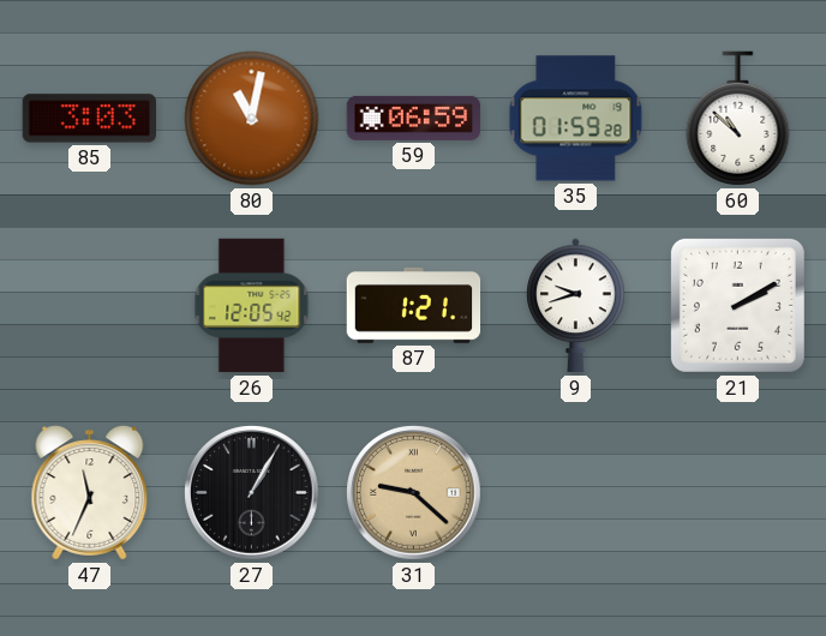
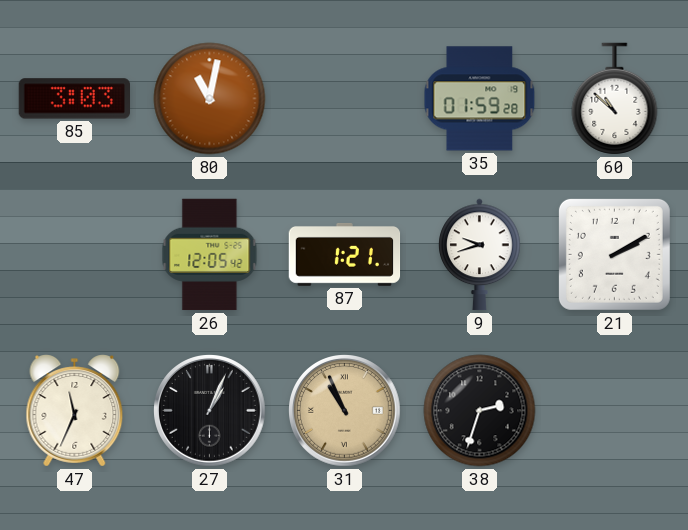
59: 06:59 -> none (414, 118)
27: 1:05 -> 1:04 (210, 411)
31: 9:22 -> 10:56 (345, 411)
38: none -> 2:33 (480, 411)
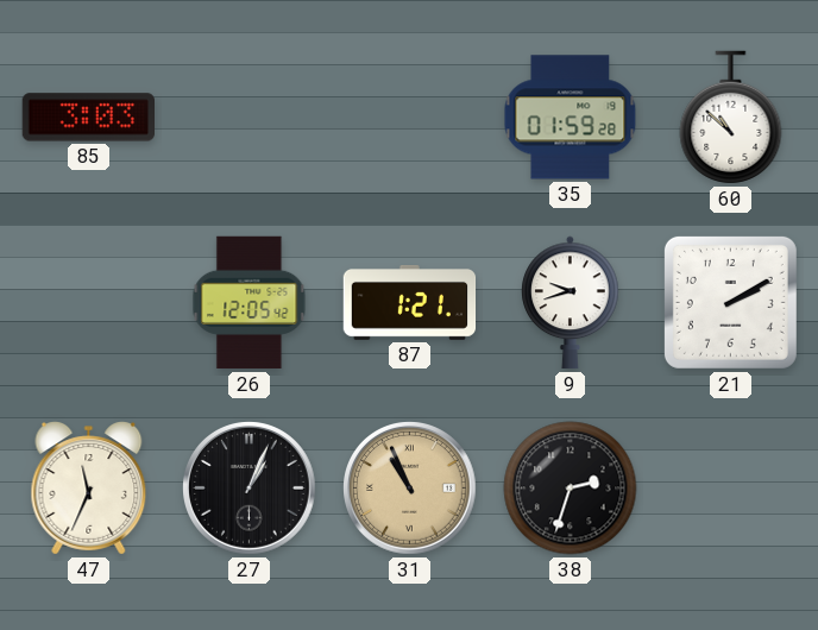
80: 11:02 -> none (210, 99)
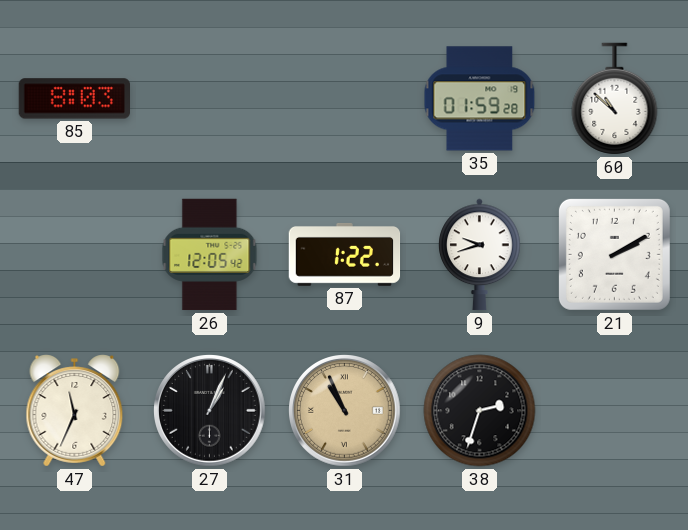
85: 3:03 -> 8:03 (74, 99)
87: 1:21 -> 1:22 (345, 254)
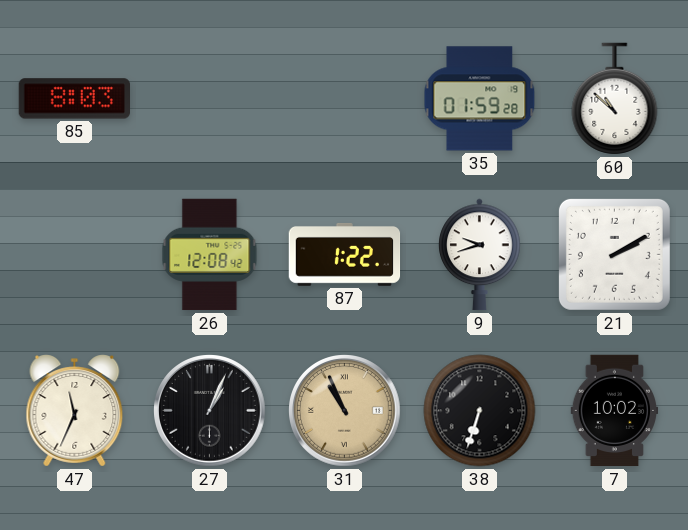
26: 12:05 -> 12:08 (210, 255)
38: 2:33 -> 6:33 (480, 411)
7: none -> 10:02 (615, 411)
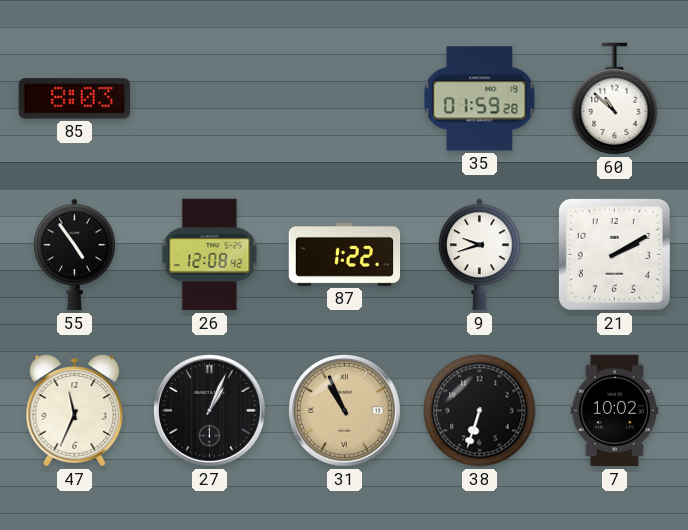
55: none -> 4:54 (75, 255)
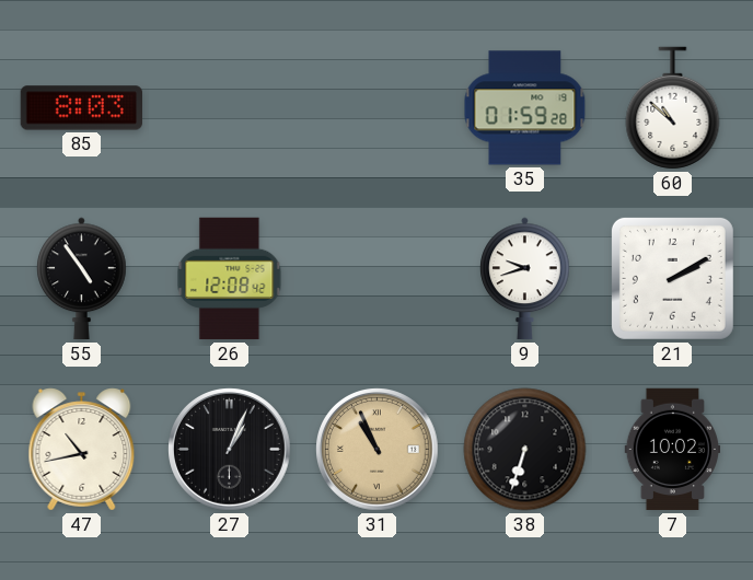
87: 1:22 -> none (345, 254)
47: 11:34 -> 10:43 (82, 450)
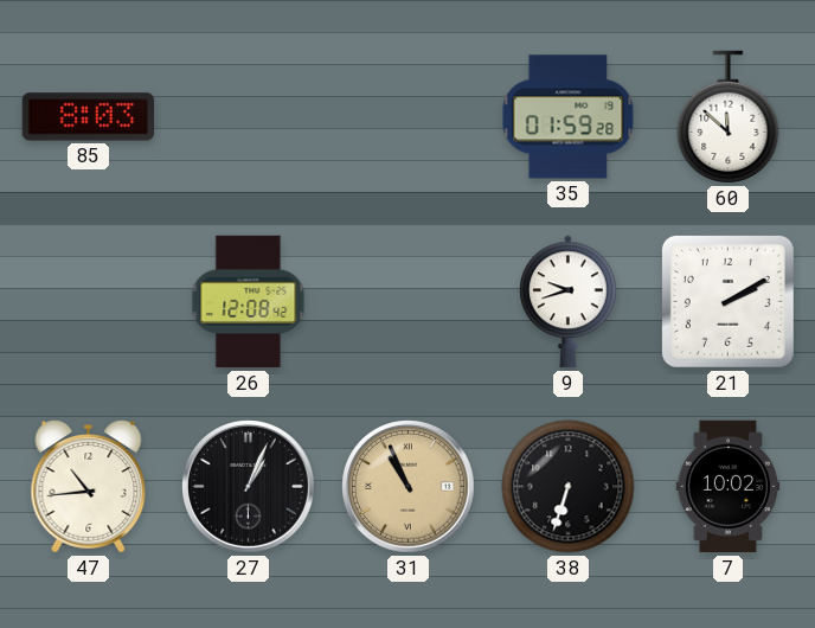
60: 10:52 -> 11:52 (729, 117)
55: 4:54 -> none (82, 279)
47: 10:43 -> 10:44 (89, 487)
